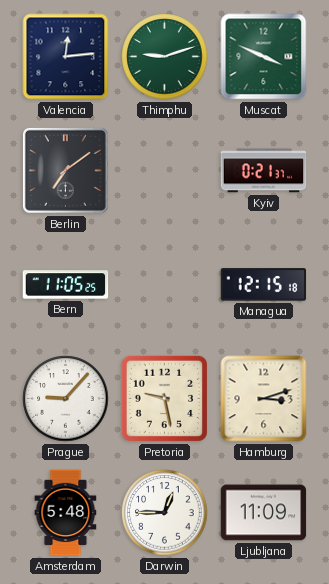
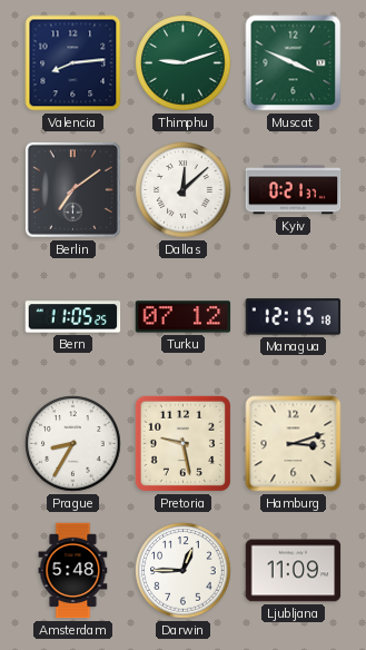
Valencia: 12:14 -> 8:14 (73, 63)
Dallas: none -> 12:08 (184, 190)
Turku: none -> 07:12 (184, 317)
Prague: 9:07 -> 8:35 (73, 444)
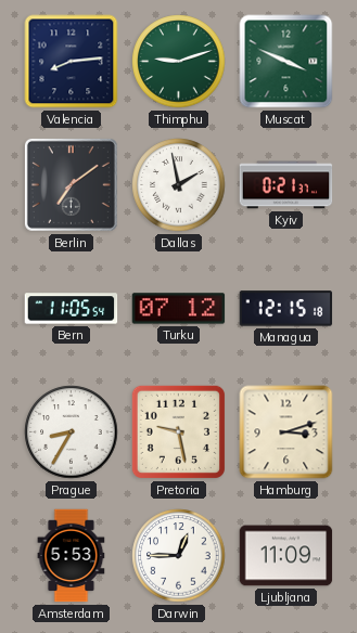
Dallas: 12:08 -> 1:58 (179, 185)
Bern: 11:05:25 -> 11:05:54 (72, 309)
Amsterdam: 5:48 -> 5:53 (72, 556)
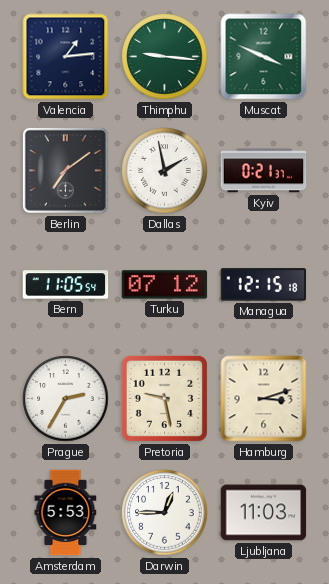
Valencia: 8:14 -> 1:14 (66, 57)
Thimphu: 9:12 -> 9:16 (165, 57)
Prague: 8:35 -> 2:35 (66, 399)
Ljubljana: 11:09 -> 11:03 (264, 513)
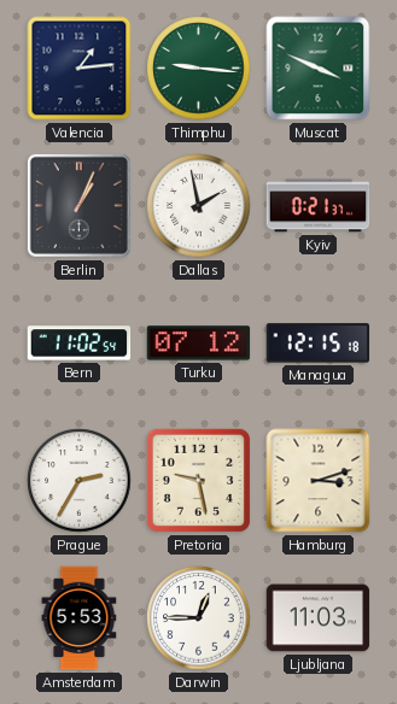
Berlin: 7:09 -> 1:04 (78, 205)
Bern: 11:05 -> 11:02 (80, 344)
